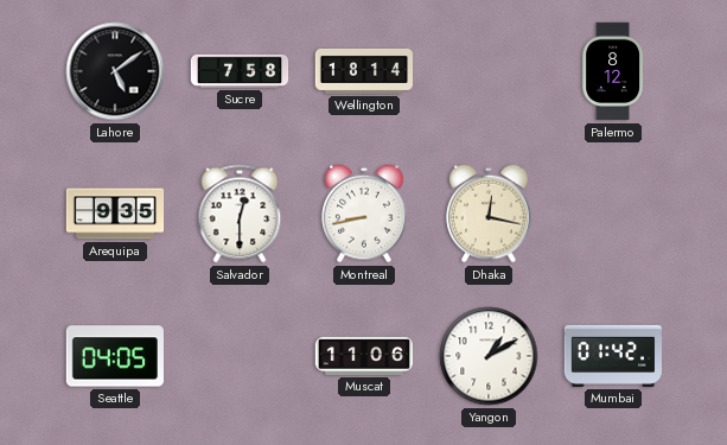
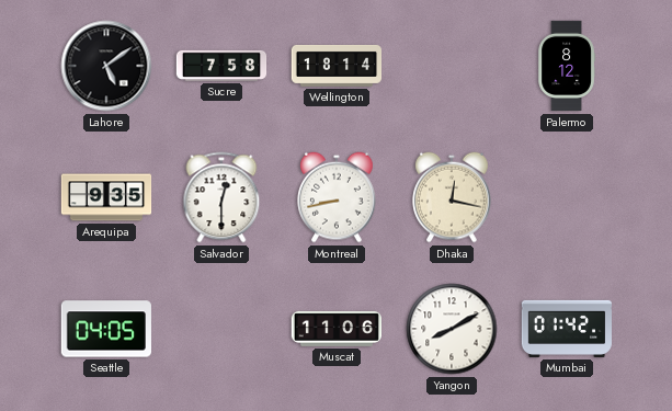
Yangon: 1:10 -> 8:10 (452, 329)
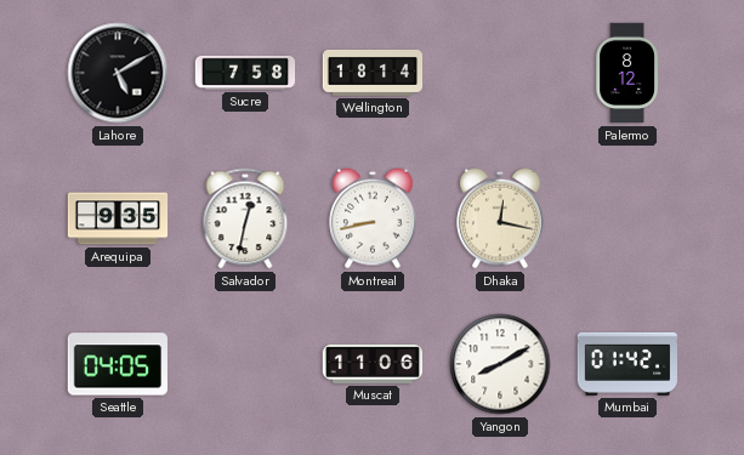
Lahore: 5:09 -> 5:10 (118, 73)
Salvador: 12:30 -> 12:32 (245, 218)
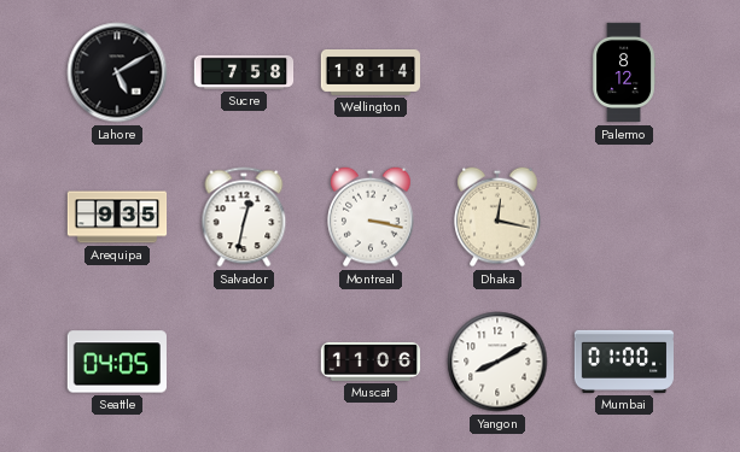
Montreal: 8:43 -> 3:17 (371, 217)
Mumbai: 01:42 -> 01:00 (623, 362)
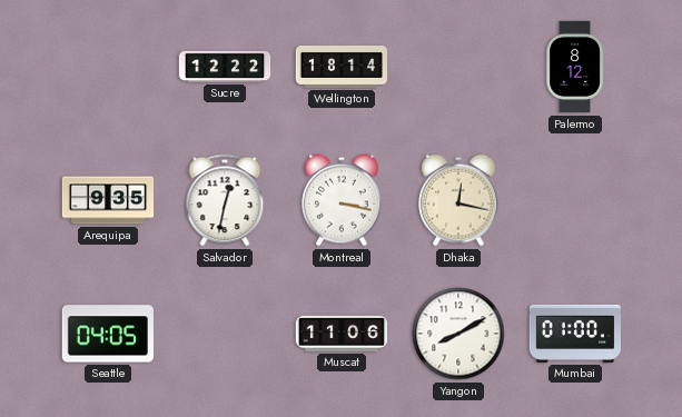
Lahore: 5:10 -> none (117, 72)
Sucre: 7:58 -> 12:22 (225, 67)
